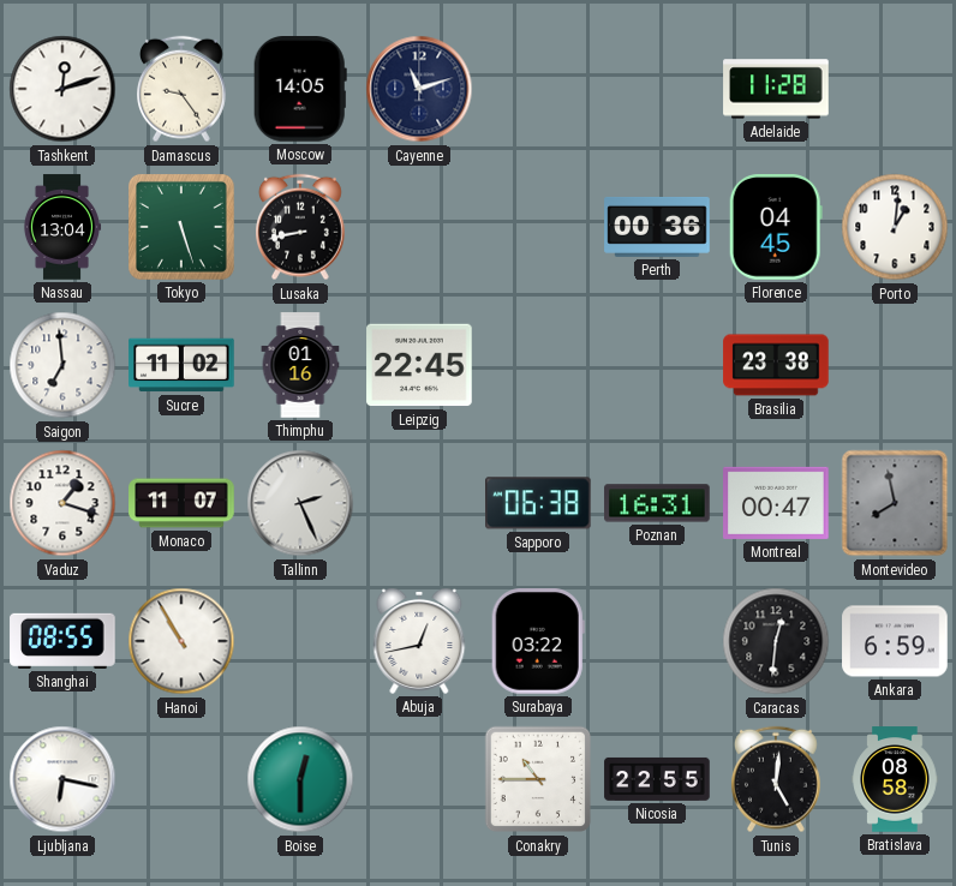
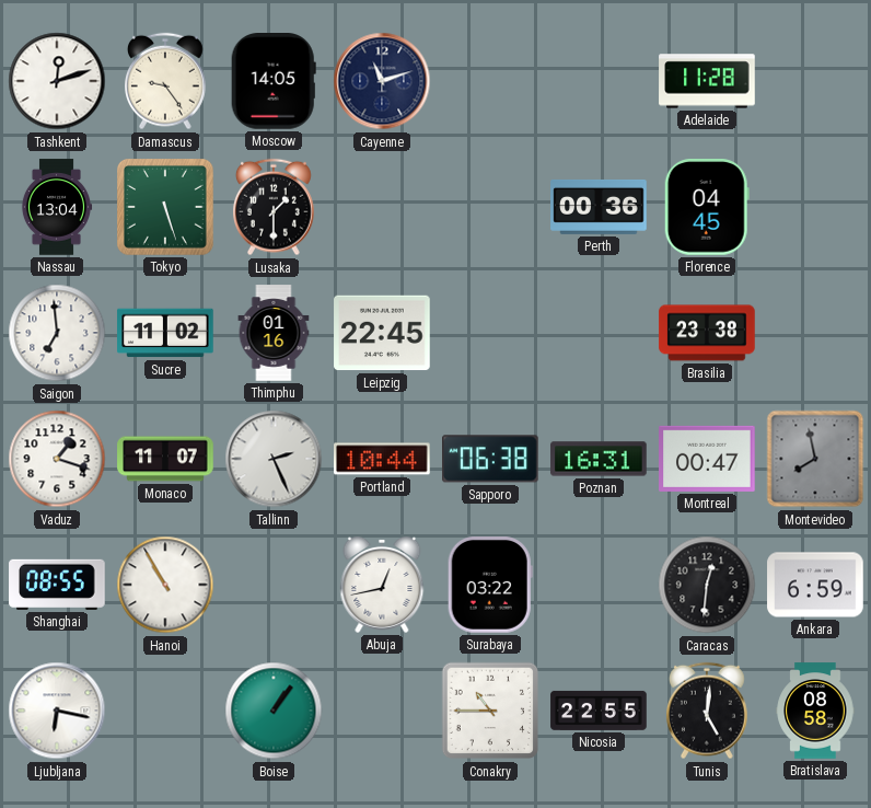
Lusaka: 8:43 -> 1:30 (275, 207)
Porto: 1:01 -> none (895, 227)
Portland: none -> 10:44 (382, 459)
Boise: 12:30 -> 1:06 (274, 711)
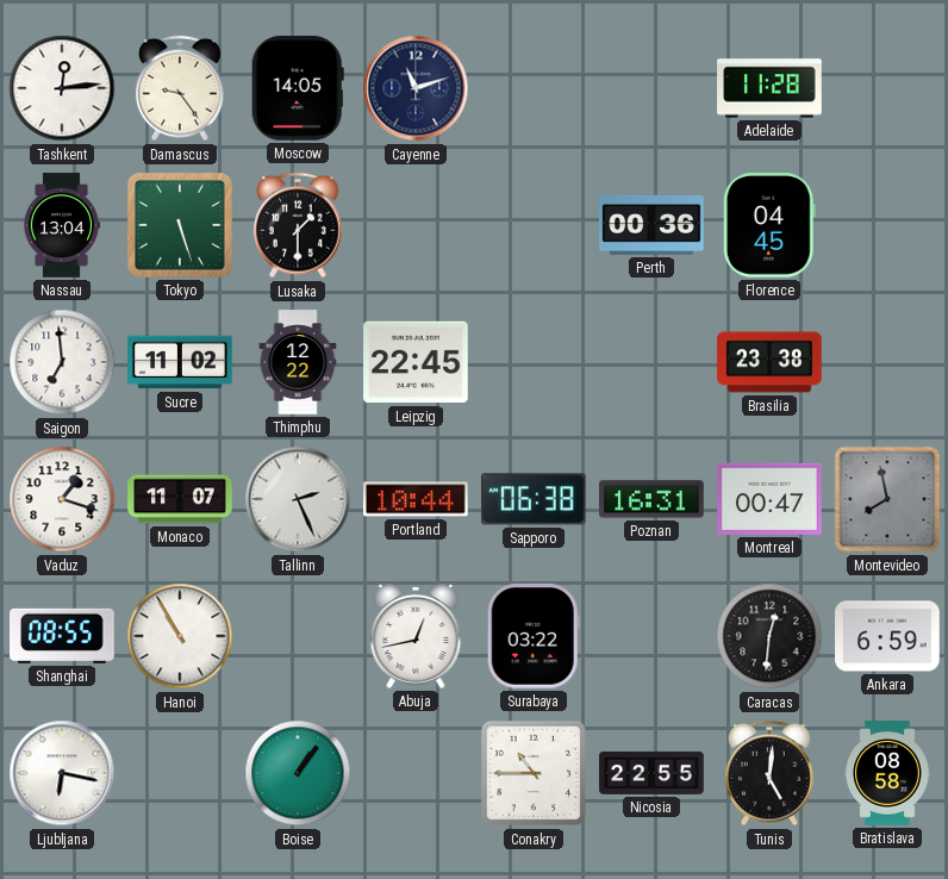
Tashkent: 12:12 -> 12:14 (62, 88)
Thimphu: 01:16 -> 12:22 (298, 362)
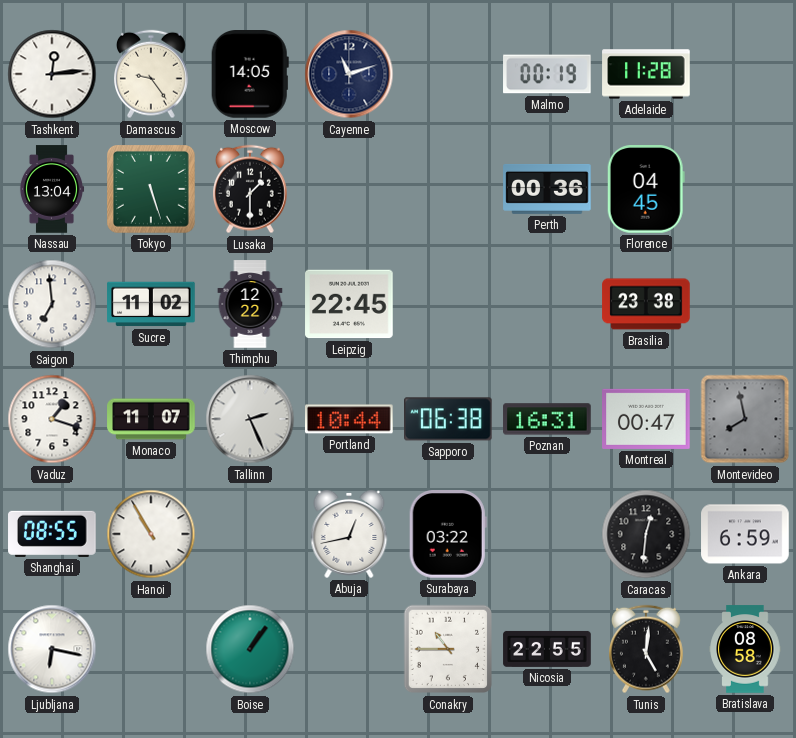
Malmo: none -> 00:19 (547, 74)
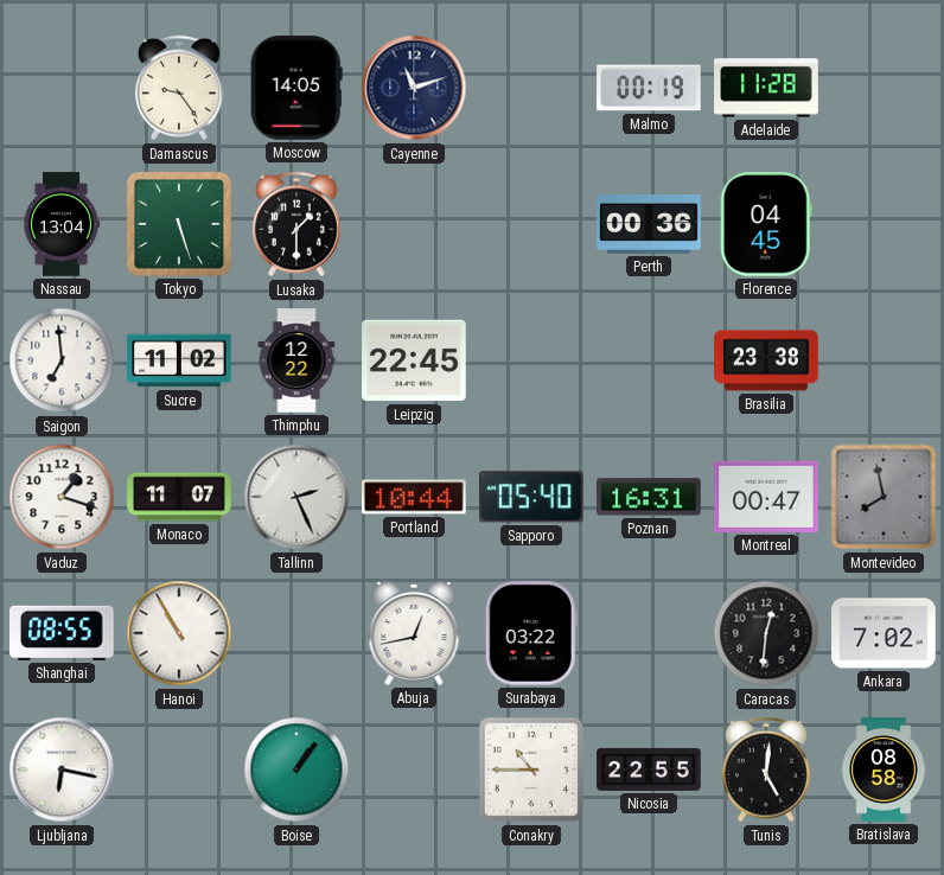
Tashkent: 12:14 -> none (52, 74)
Sapporo: 06:38 -> 05:40 (532, 497)
Ankara: 6:59 -> 7:02 (884, 633)
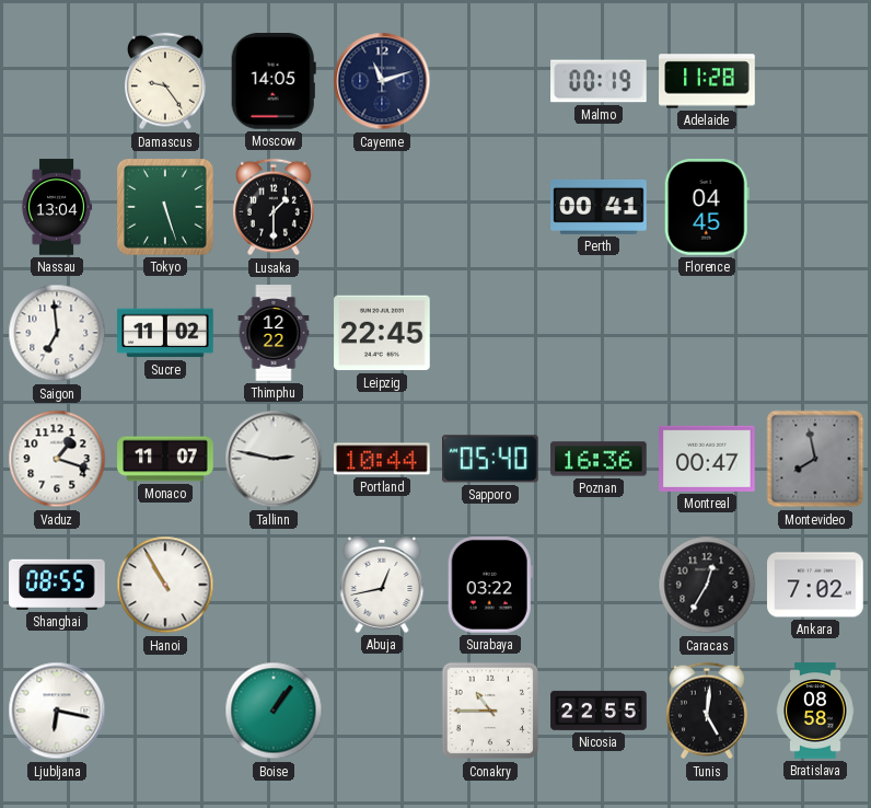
Perth: 00:36 -> 00:41 (599, 207)
Brasilia: 23:38 -> none (766, 360)
Tallinn: 2:26 -> 2:47 (274, 459)
Poznan: 16:31 -> 16:36 (599, 459)
Caracas: 12:31 -> 12:35 (707, 585)
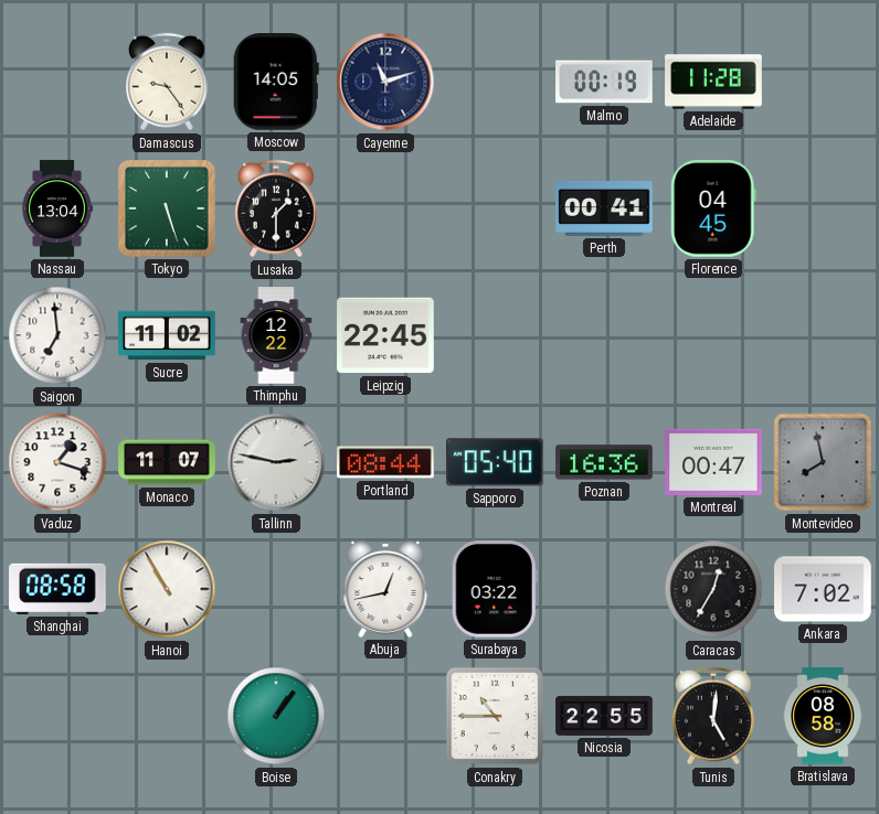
Portland: 10:44 -> 08:44 (385, 462)
Shanghai: 08:55 -> 08:58 (57, 589)
Ljubljana: 6:17 -> none (57, 711)
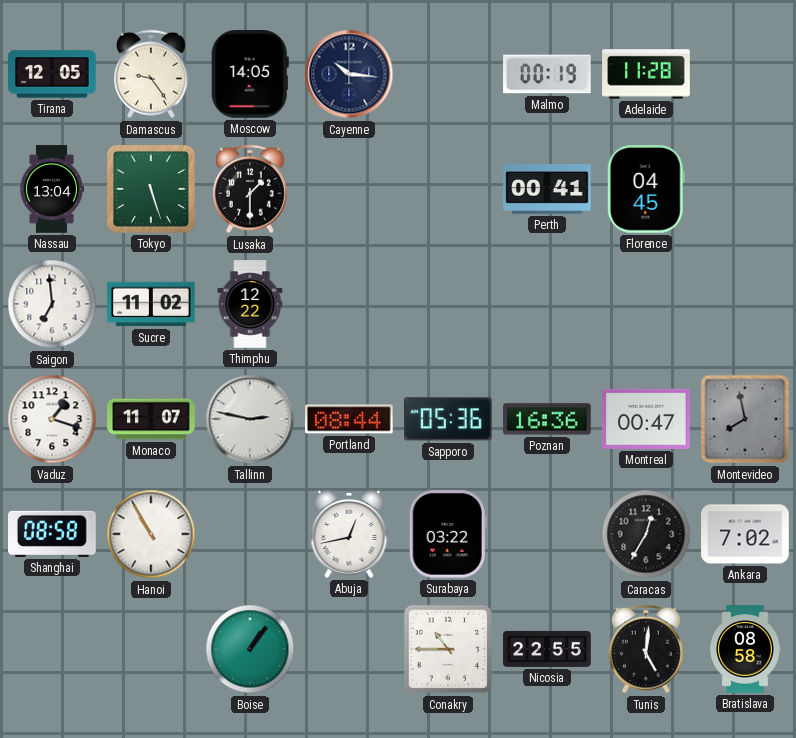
Tirana: none -> 12:05 (52, 74)
Cayenne: 11:12 -> 10:16 (349, 74)
Leipzig: 22:45 -> none (385, 335)
Sapporo: 05:40 -> 05:36 (449, 419)
